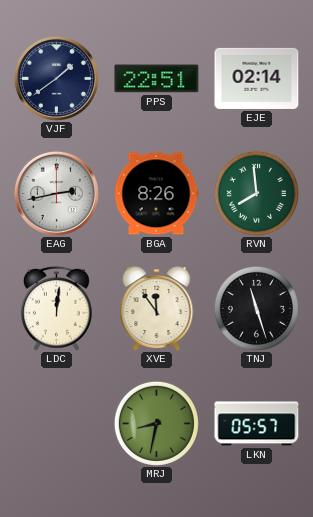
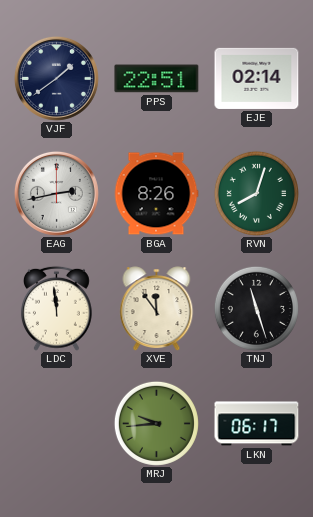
RVN: 7:59 -> 8:03 (256, 193)
LDC: 12:01 -> 11:59 (56, 308)
MRJ: 8:32 -> 9:44 (156, 423)
LKN: 05:57 -> 06:17 (257, 424)
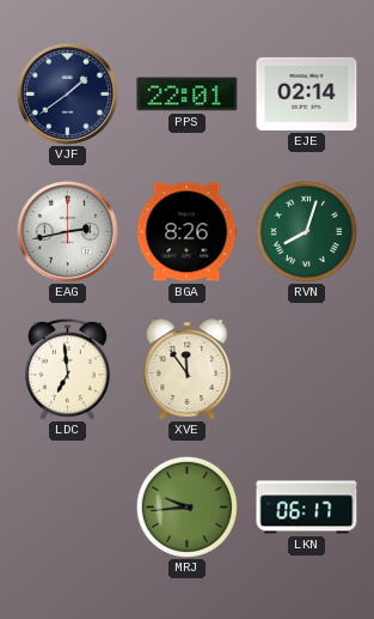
PPS: 22:51 -> 22:01 (188, 95)
LDC: 11:59 -> 6:59 (67, 369)
TNJ: 11:27 -> none (256, 308)
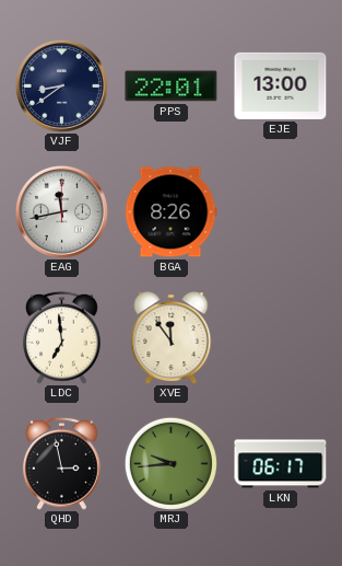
VJF: 1:39 -> 8:39 (61, 85)
EJE: 02:14 -> 13:00 (281, 85)
EAG: 2:43 -> 11:43 (61, 211)
RVN: 8:03 -> none (306, 231)
QHD: none -> 2:58 (61, 463)
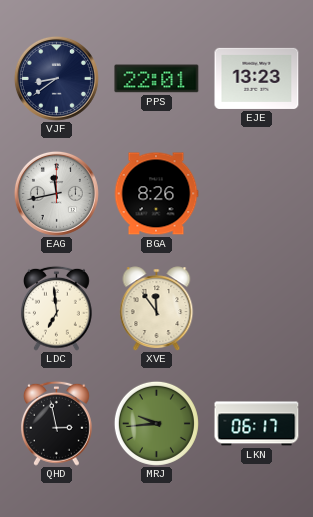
EJE: 13:00 -> 13:23 (257, 78)
